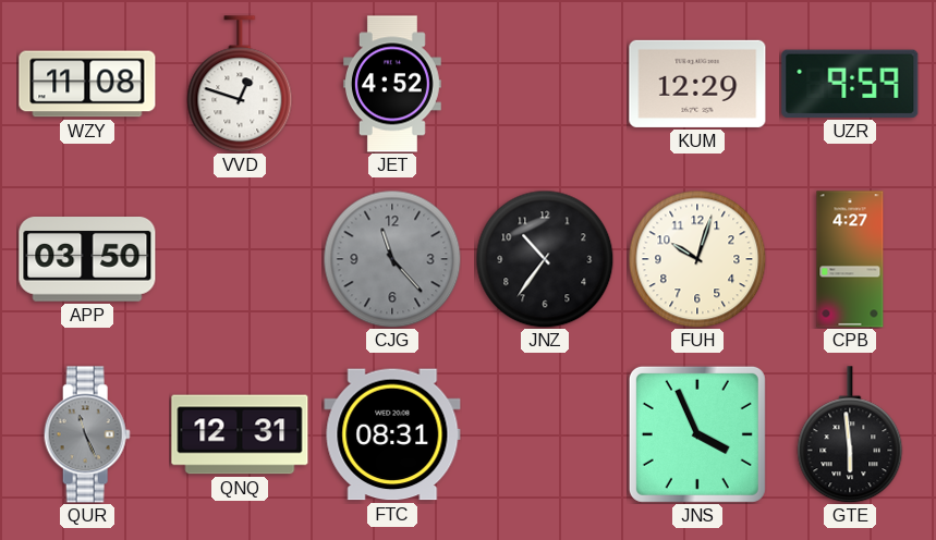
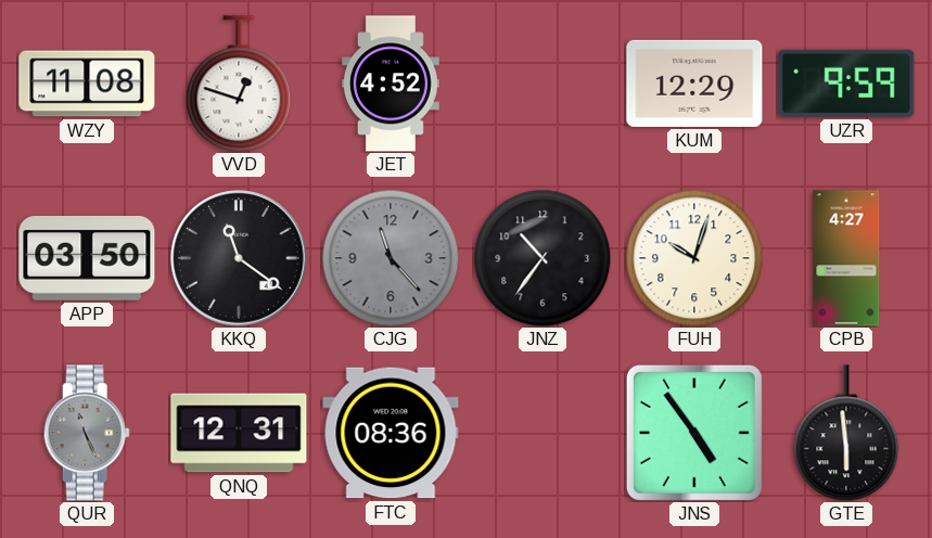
KKQ: none -> 11:21 (240, 259)
FTC: 08:31 -> 08:36 (391, 433)
JNS: 3:56 -> 4:54 (694, 433)
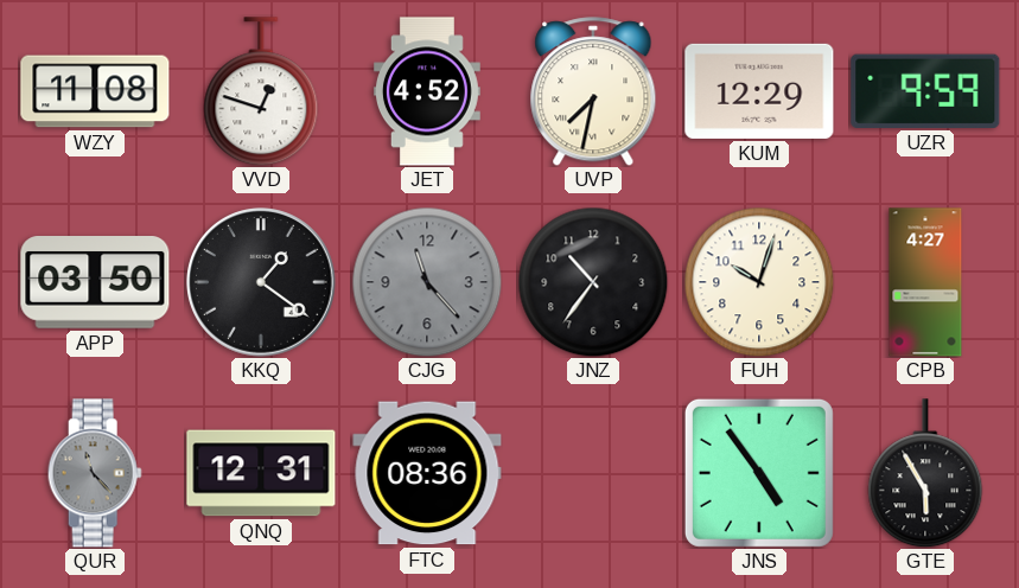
UVP: none -> 7:32 (593, 91)
KKQ: 11:21 -> 1:21 (262, 283)
QUR: 11:26 -> 11:23 (95, 473)
GTE: 5:59 -> 5:55 (925, 473)
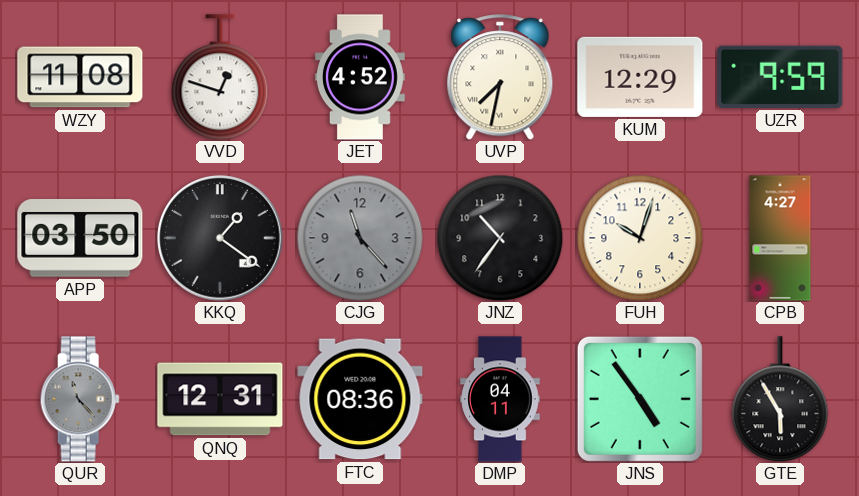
DMP: none -> 04:11 (500, 399)
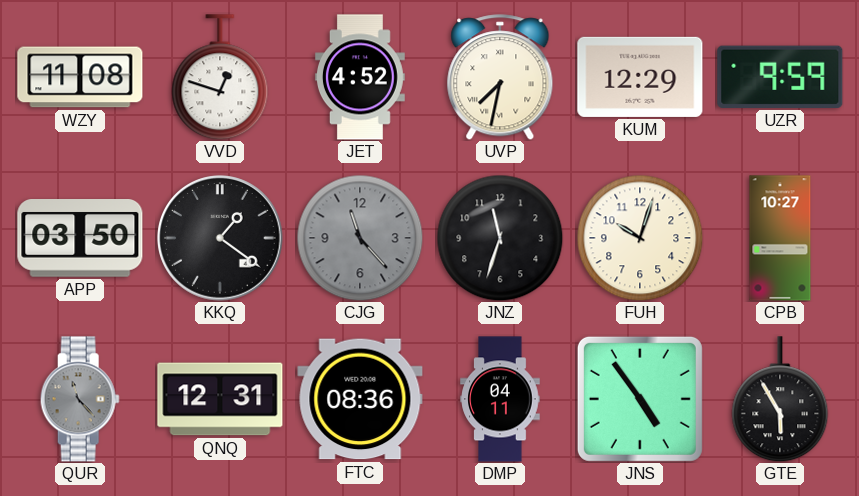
JNZ: 10:36 -> 11:33 (500, 238)
CPB: 4:27 -> 10:27 (780, 238)
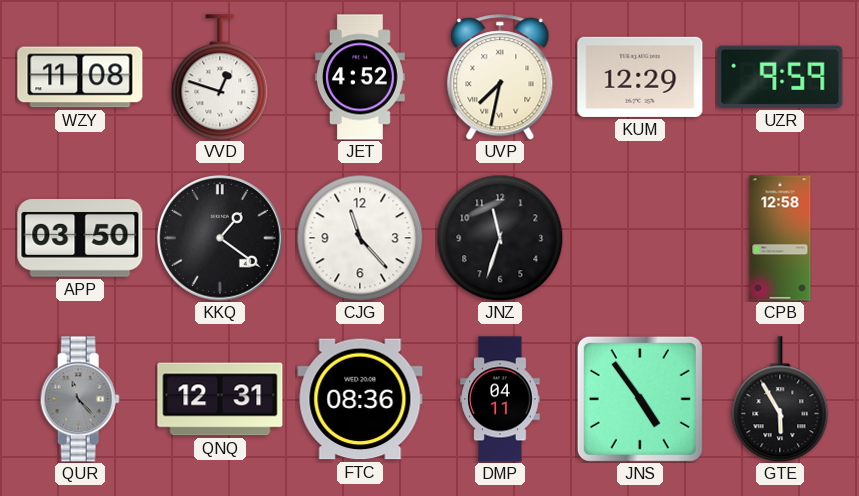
CJG dial: grey -> white (360, 238)
FUH: 10:03 -> none (640, 238)
CPB: 10:27 -> 12:58 (780, 238)
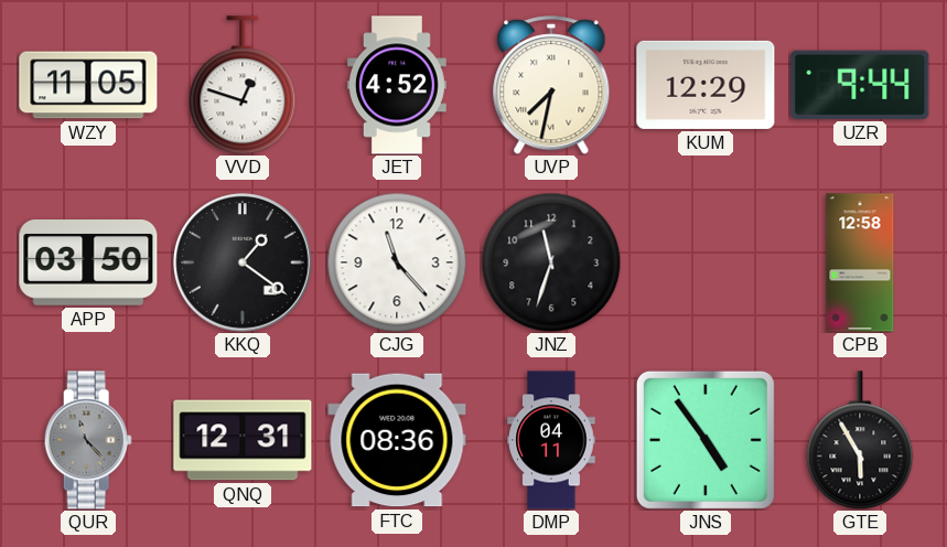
WZY: 11:08 -> 11:05 (88, 85)
UZR: 9:59 -> 9:44 (860, 85)
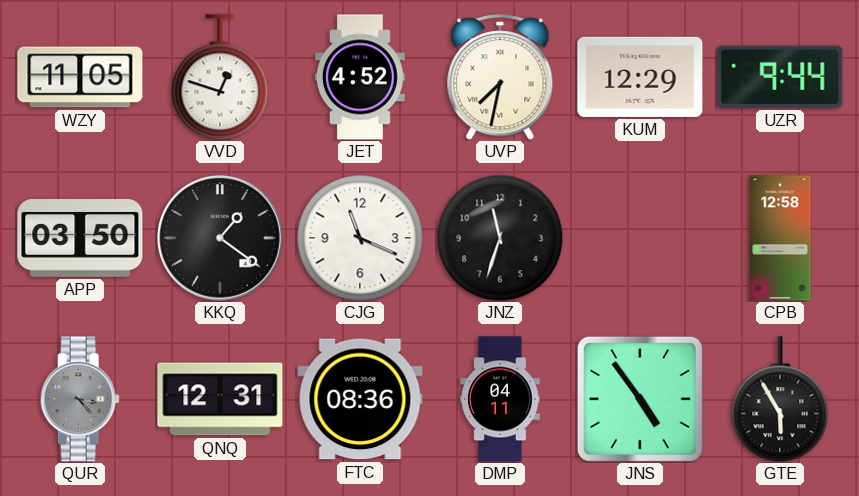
CJG: 11:23 -> 11:19 (360, 238)
QUR: 11:23 -> 3:23 (80, 399)
